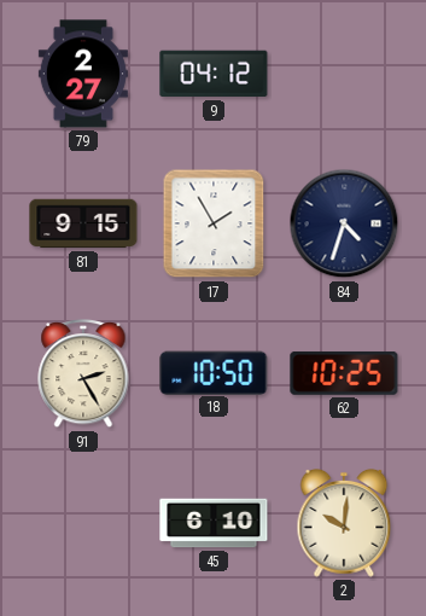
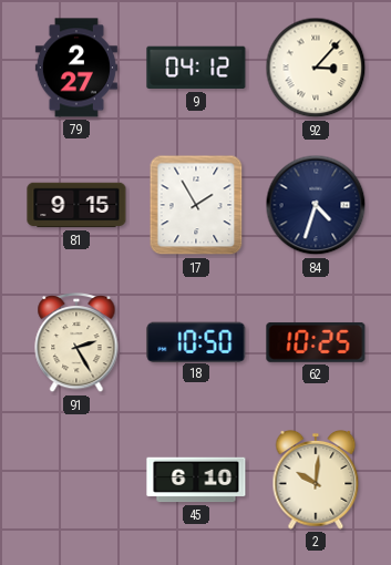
92: none -> 3:07 (316, 68)
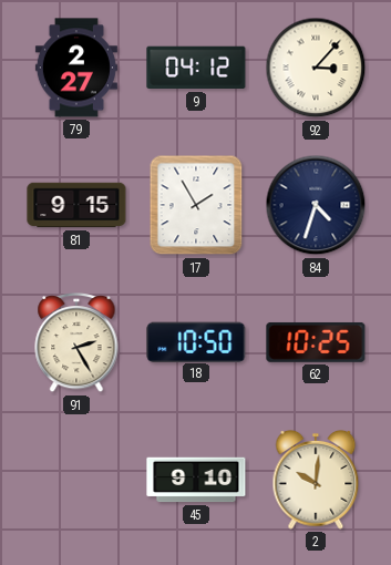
45: 6:10 -> 9:10 (196, 480)
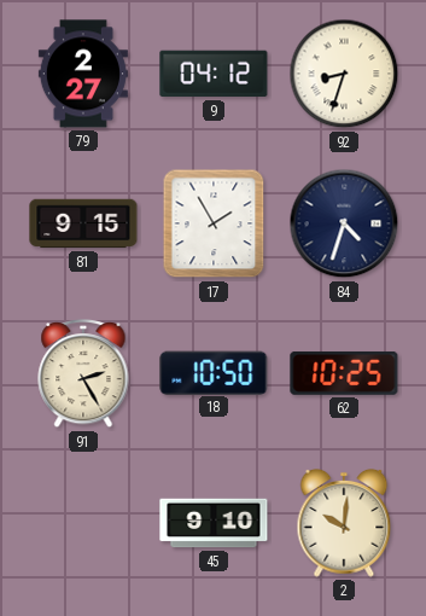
92: 3:07 -> 8:33 (344, 74)
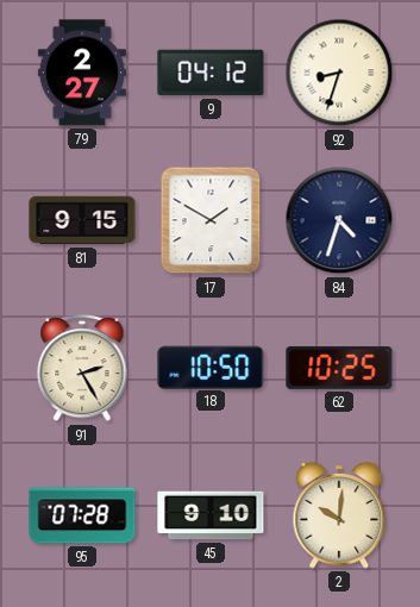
17: 1:55 -> 1:50 (211, 220)
95: none -> 07:28 (82, 515)
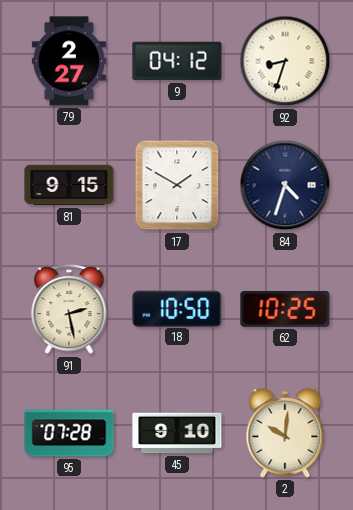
91: 2:25 -> 2:28 (69, 310)
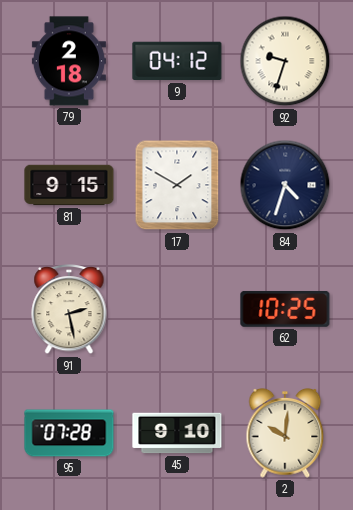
79: 2:27 -> 2:18 (69, 61)
92: 8:33 -> 9:33 (285, 61)
18: 10:50 -> none (177, 308)
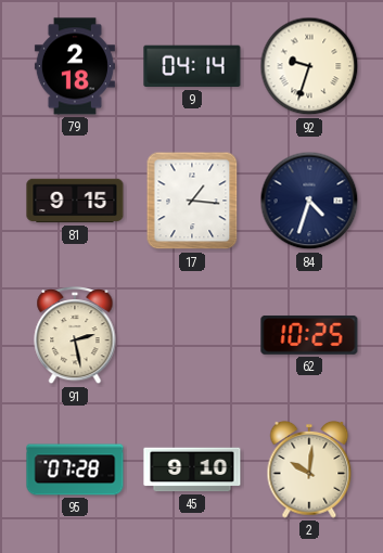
9: 04:12 -> 04:14 (192, 66)
17: 1:50 -> 1:16 (192, 201)
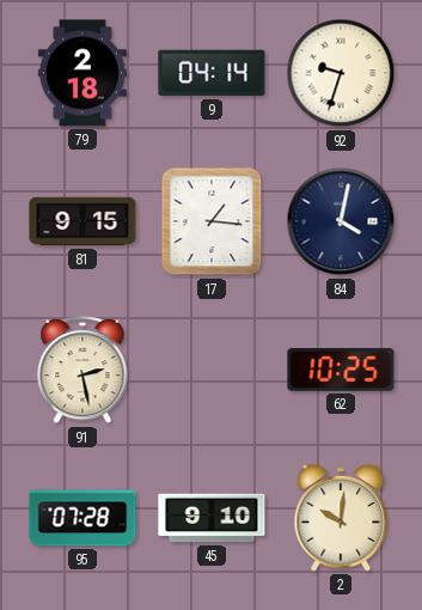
84: 4:33 -> 4:02 (341, 221)
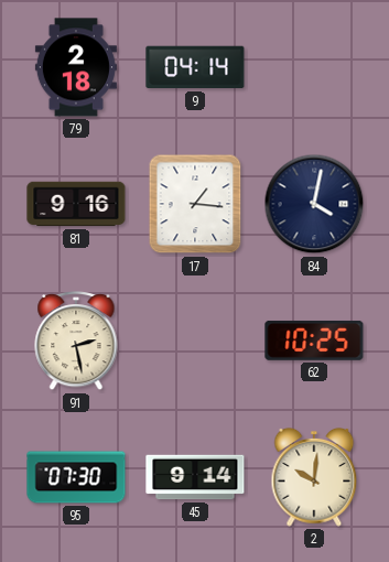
92: 9:33 -> none (341, 73)
81: 9:15 -> 9:16 (76, 204)
95: 07:28 -> 07:30 (76, 477)
45: 9:10 -> 9:14 (195, 477)
